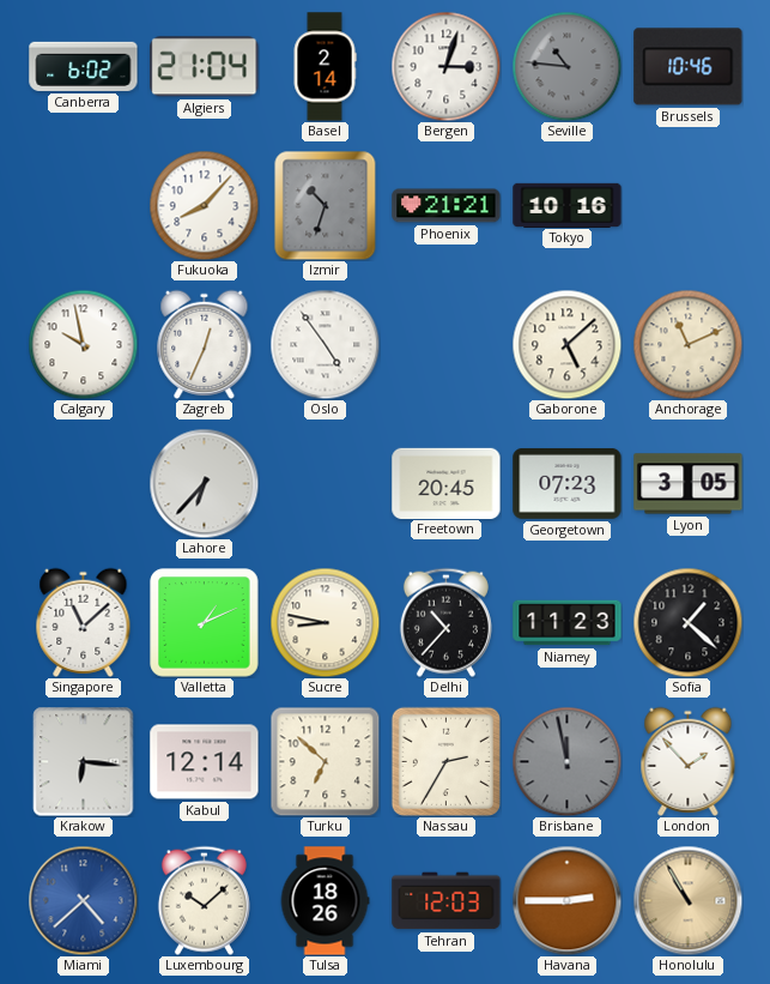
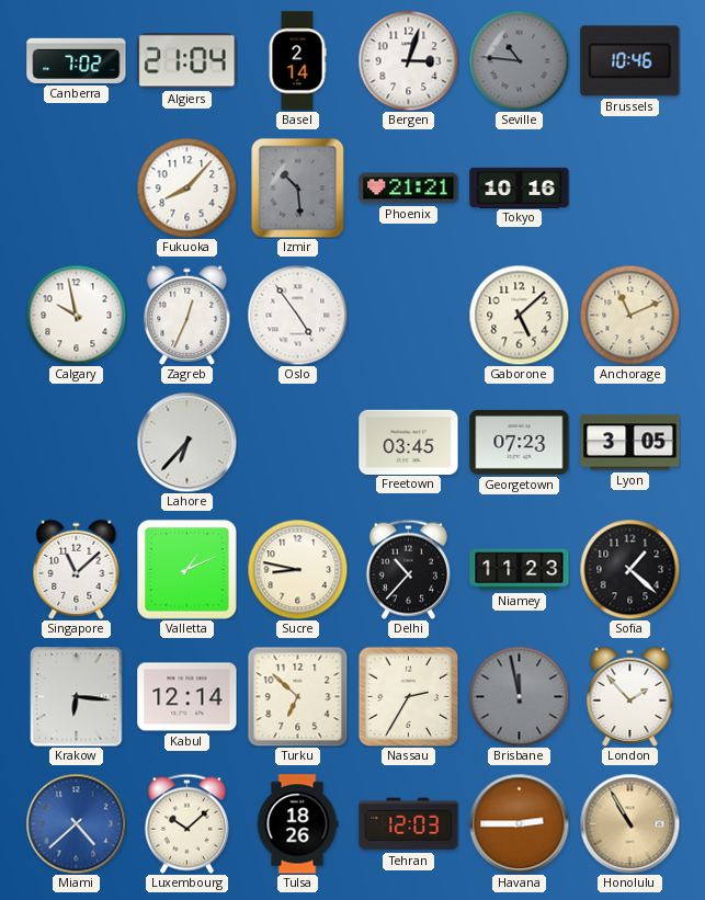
Canberra: 6:02 -> 7:02 (77, 60)
Izmir: 10:33 -> 10:29 (298, 187)
Freetown: 20:45 -> 03:45 (409, 442)
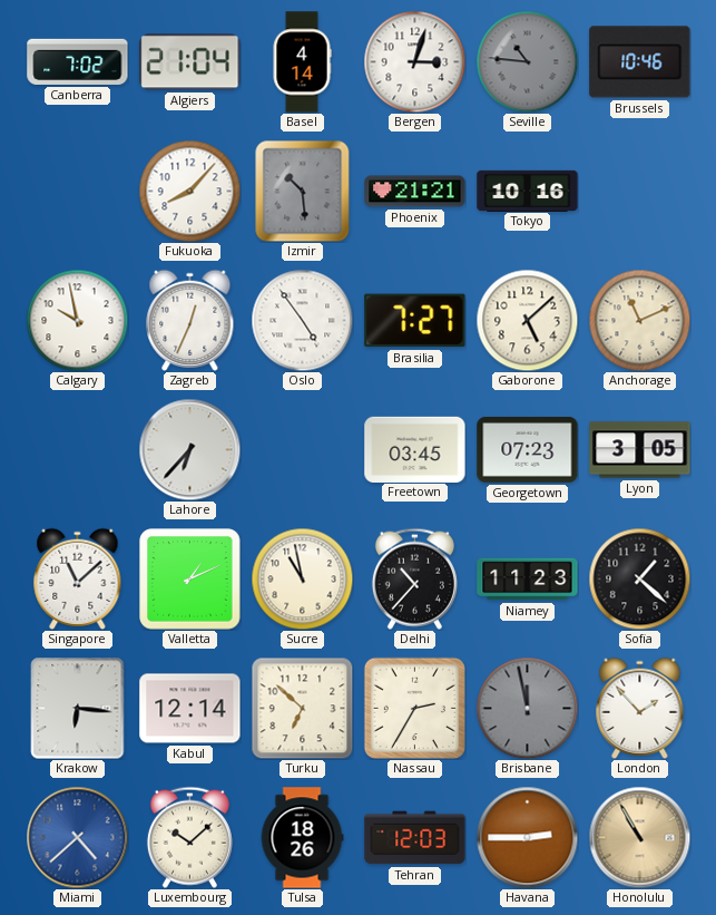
Basel: 2:14 -> 4:14 (302, 62)
Brasilia: none -> 7:27 (415, 321)
Sucre: 8:47 -> 10:58 (302, 578)
